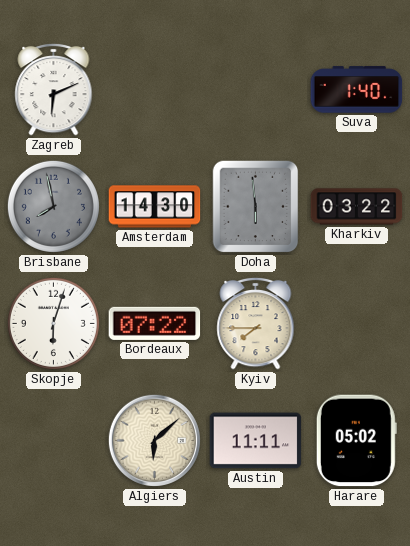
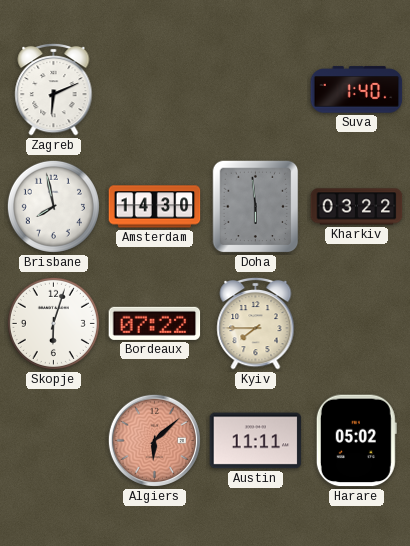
Brisbane dial: grey -> white (53, 206)
Algiers dial: cream -> salmon (154, 440)
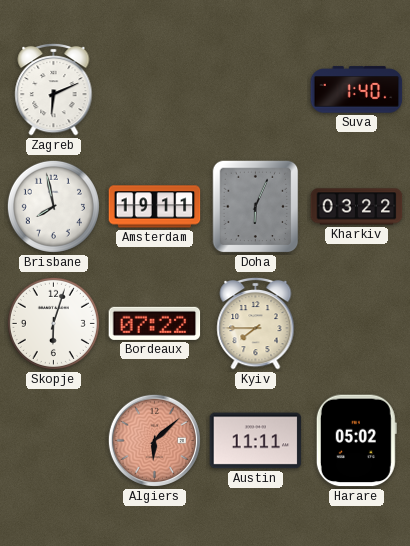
Amsterdam: 14:30 -> 19:11 (155, 207)
Doha: 5:59 -> 6:04 (256, 207)
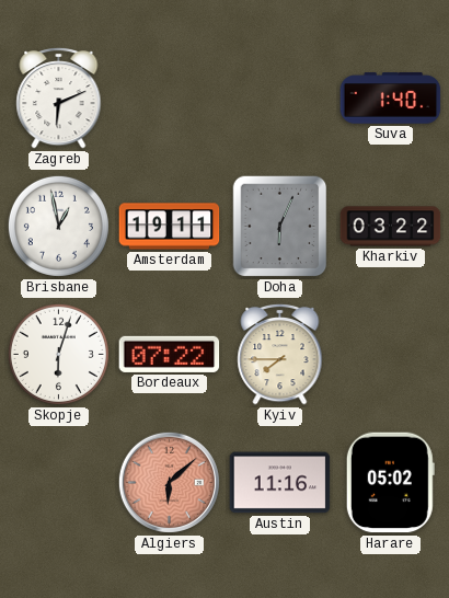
Brisbane: 7:58 -> 12:58 (58, 226)
Austin: 11:11 -> 11:16 (280, 483)
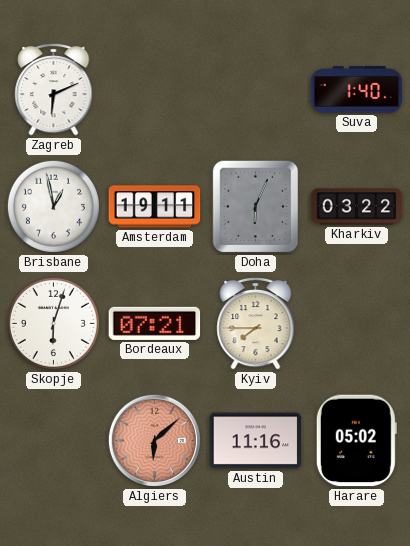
Bordeaux: 07:22 -> 07:21 (155, 323)
